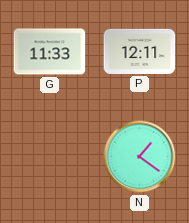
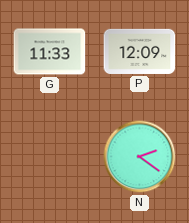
P: 12:11 -> 12:09 (140, 51)
N: 1:21 -> 2:21 (140, 157)
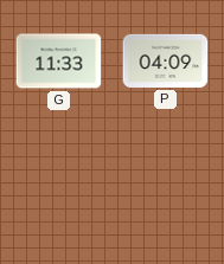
P: 12:09 -> 04:09 (166, 60)
N: 2:21 -> none (140, 157)
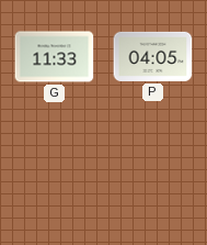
P: 04:09 -> 04:05 (153, 56)
